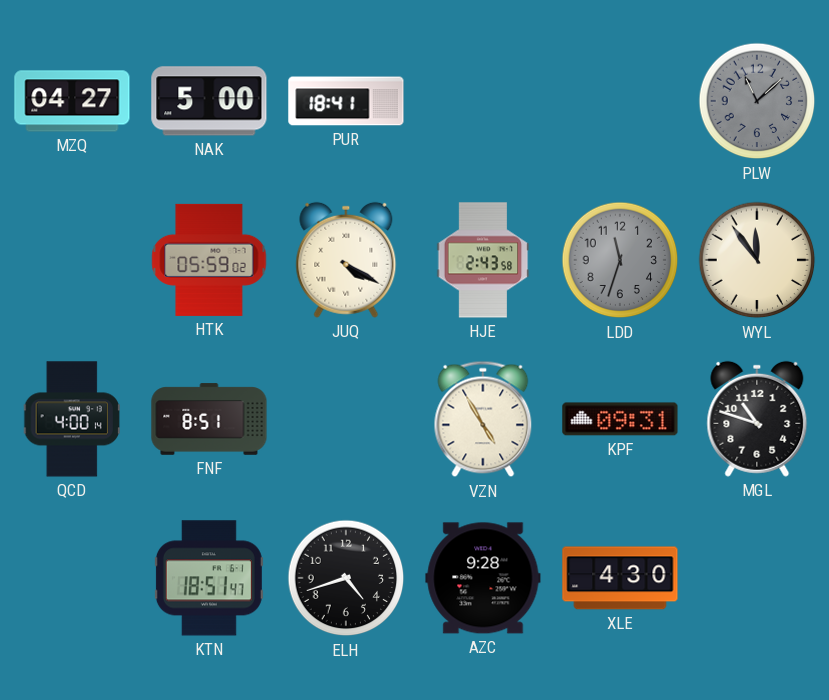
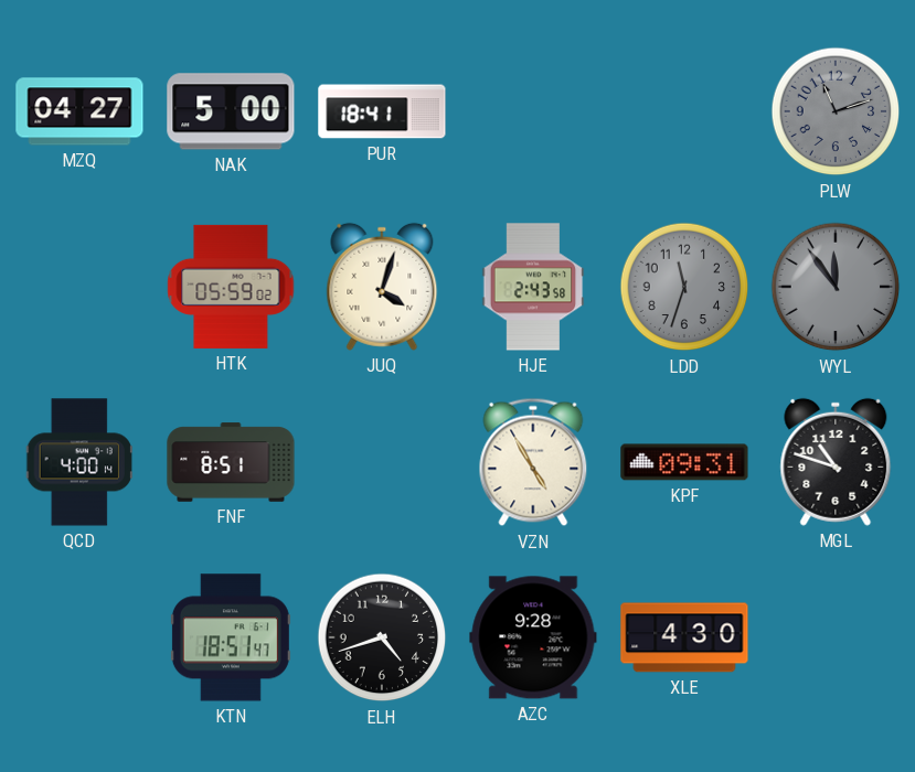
PLW: 11:08 -> 11:12 (836, 111)
JUQ: 4:20 -> 4:03 (382, 287)
WYL dial: cream -> grey (836, 287)
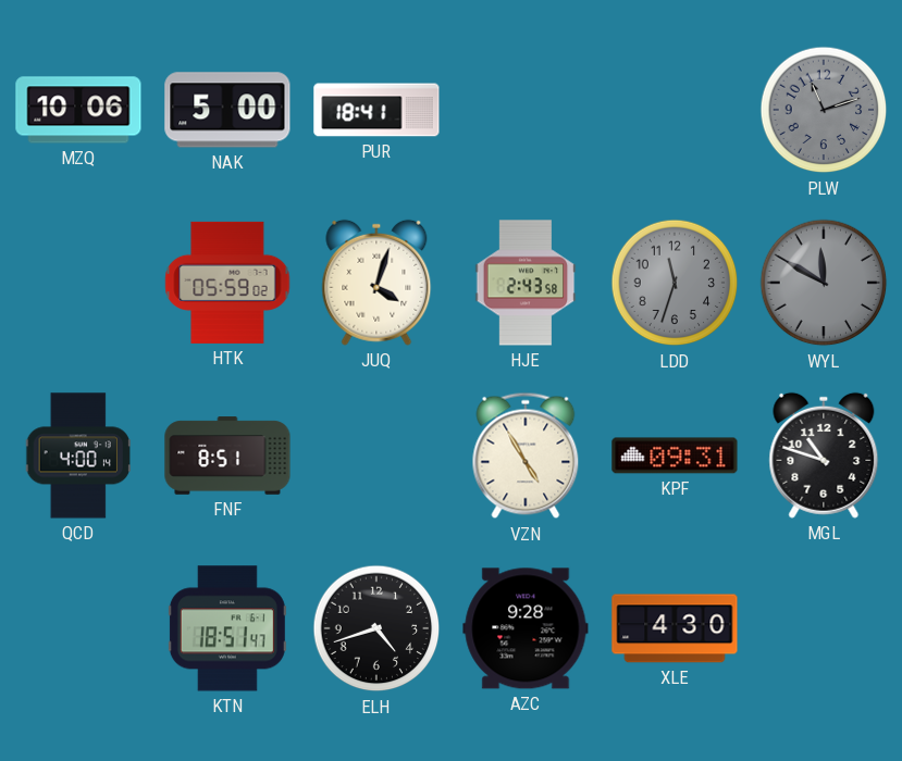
MZQ: 04:27 -> 10:06 (78, 110)
WYL: 11:54 -> 11:50 (824, 283)
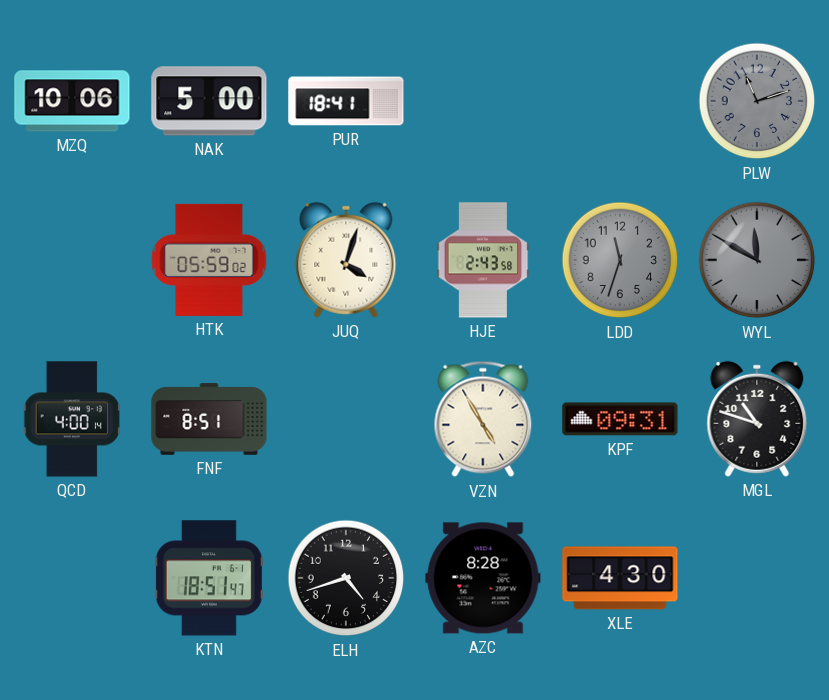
AZC: 9:28 -> 8:28 (483, 578)
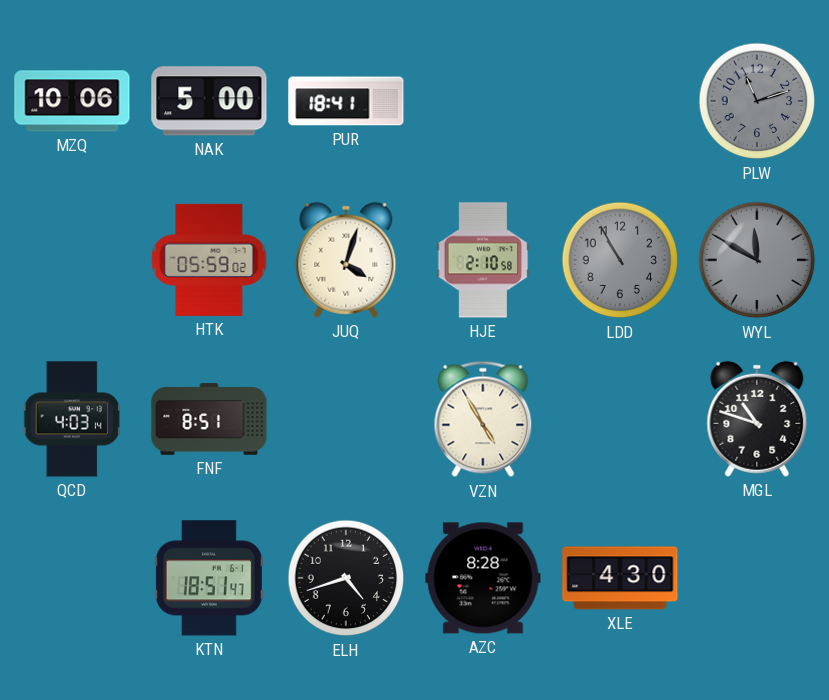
HJE: 2:43 -> 2:10 (483, 260)
LDD: 11:33 -> 10:55 (620, 260)
QCD: 4:00 -> 4:03 (71, 419)
KPF: 09:31 -> none (620, 419)
